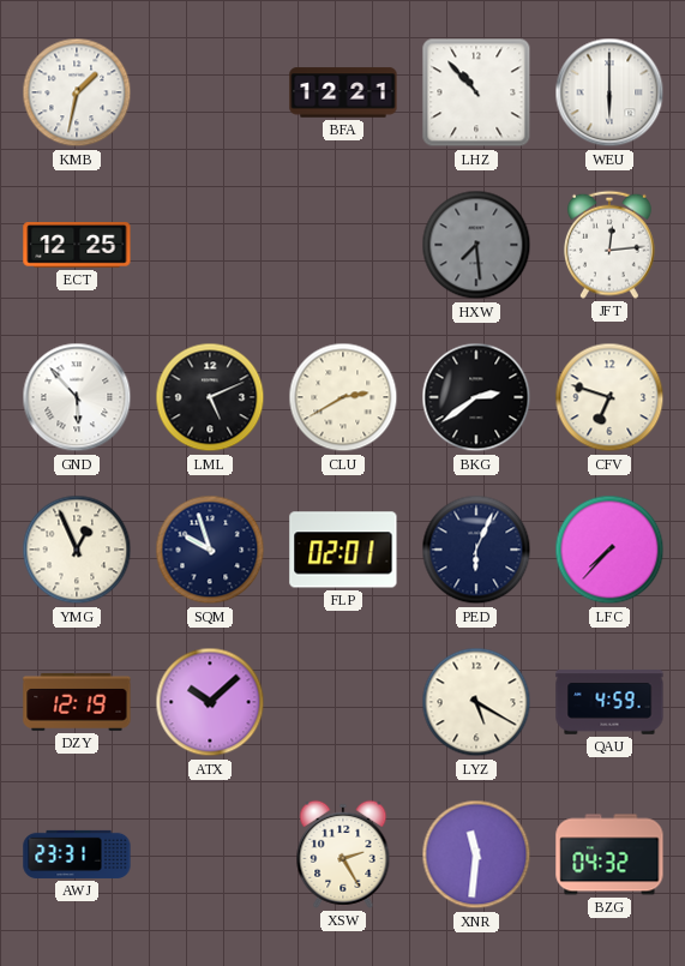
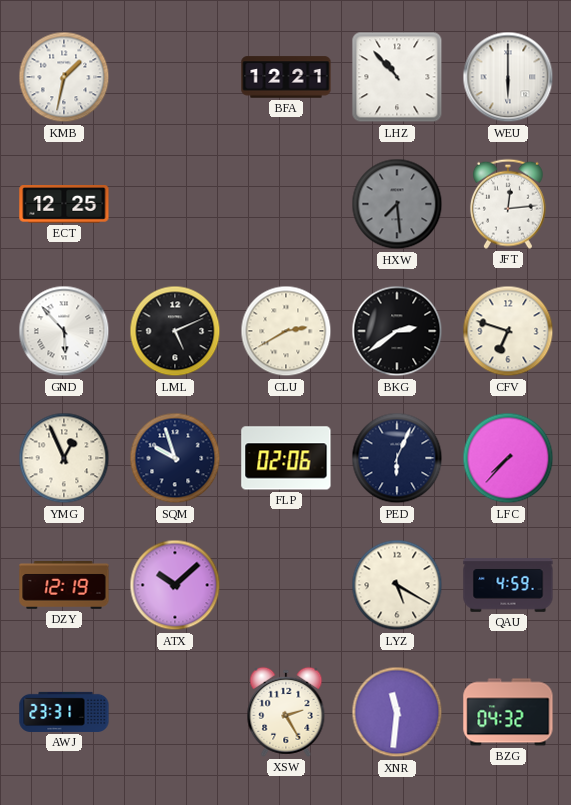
FLP: 02:01 -> 02:06 (286, 458)
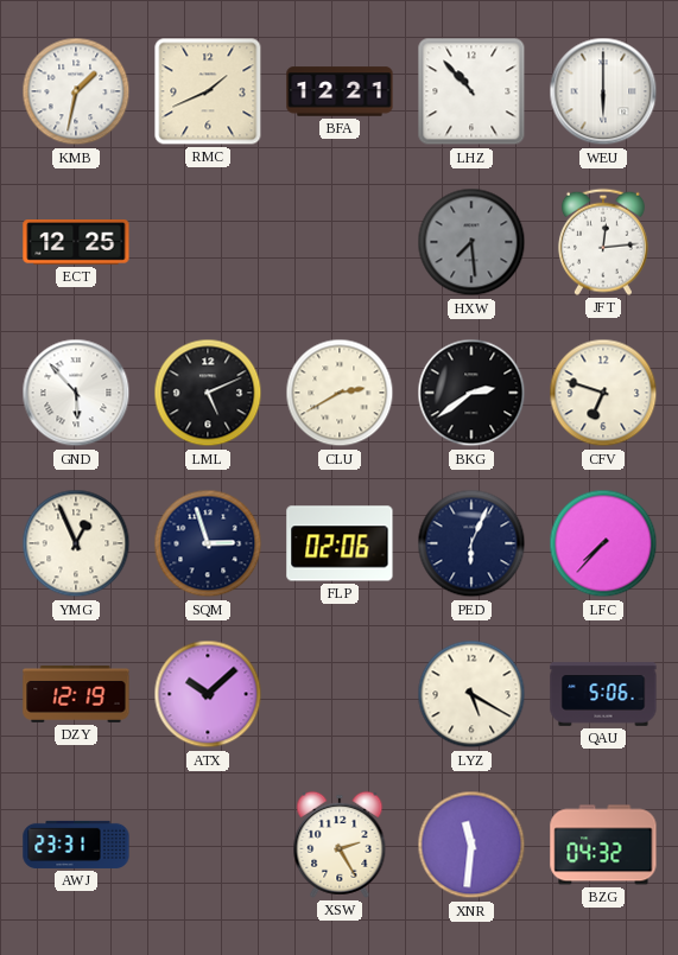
RMC: none -> 1:41 (208, 91)
SQM: 9:57 -> 2:57 (208, 543)
QAU: 4:59 -> 5:06 (603, 694)
